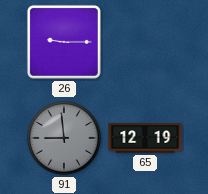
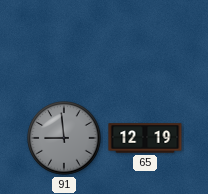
26: 9:15 -> none (64, 42)
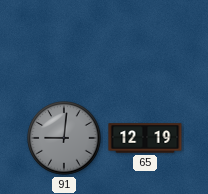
91: 8:59 -> 9:01 (64, 138)
